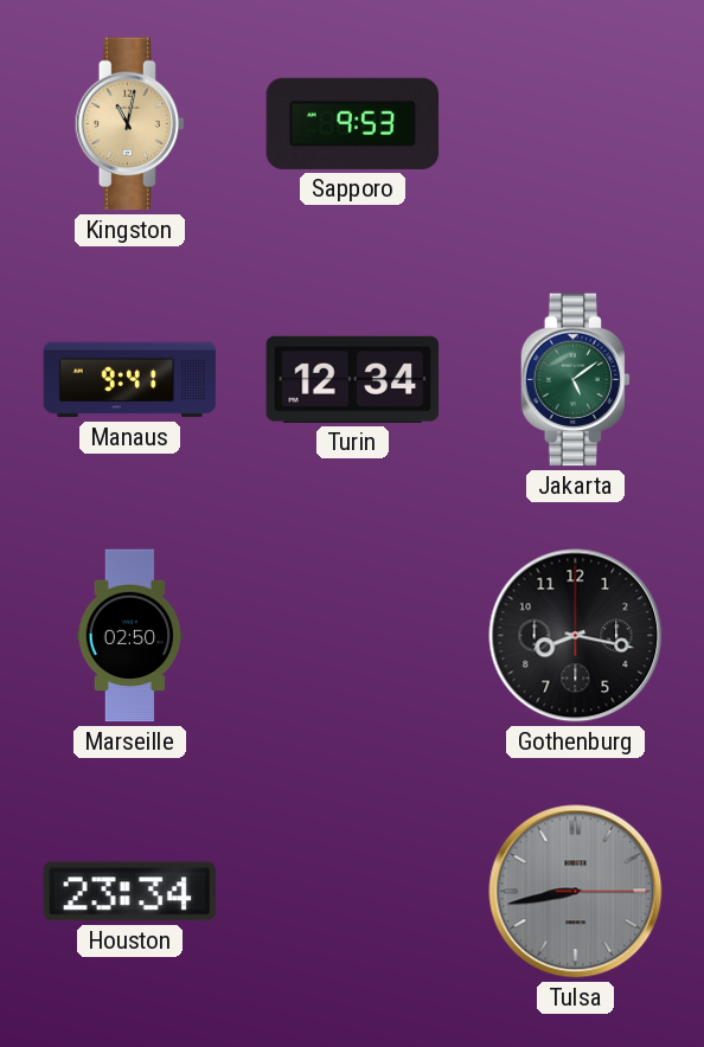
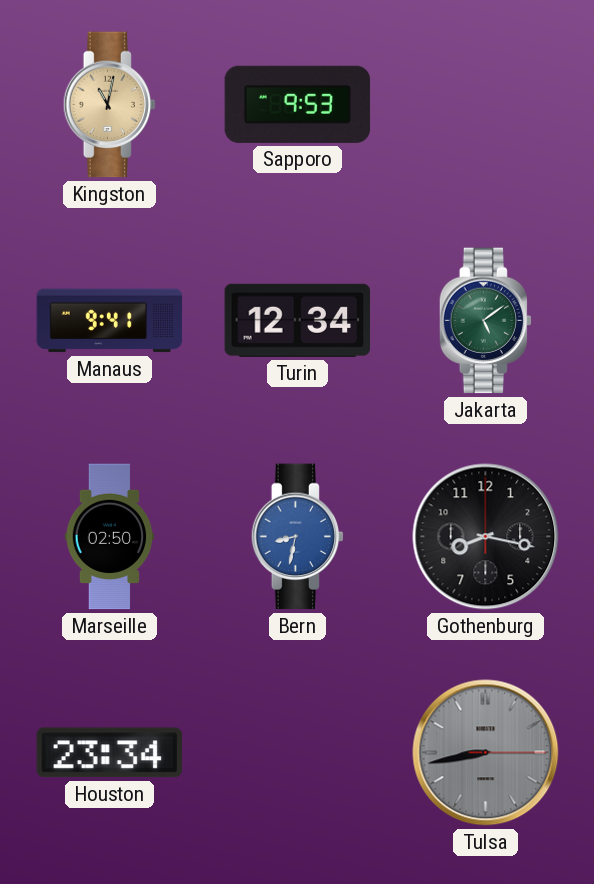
Bern: none -> 8:32 (298, 537)
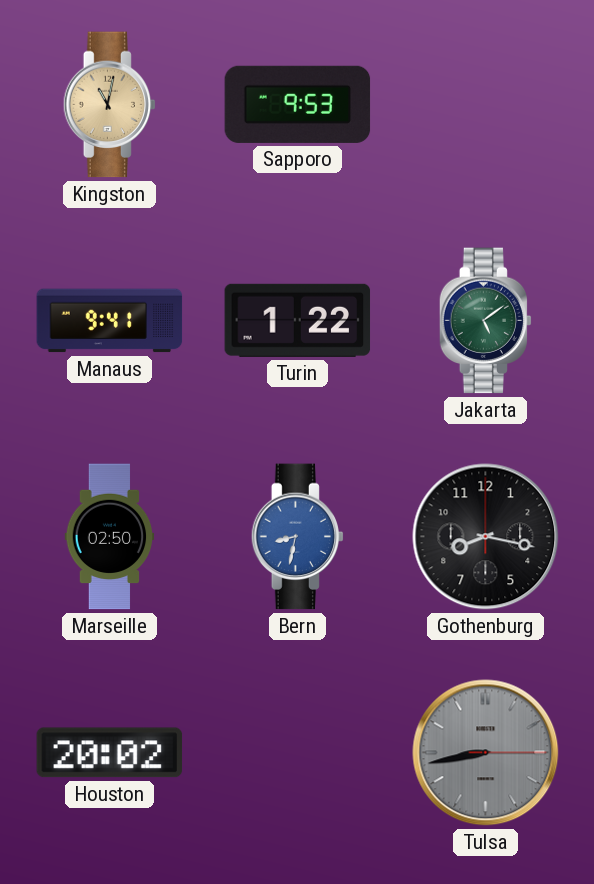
Turin: 12:34 -> 1:22 (298, 320)
Houston: 23:34 -> 20:02 (110, 753)
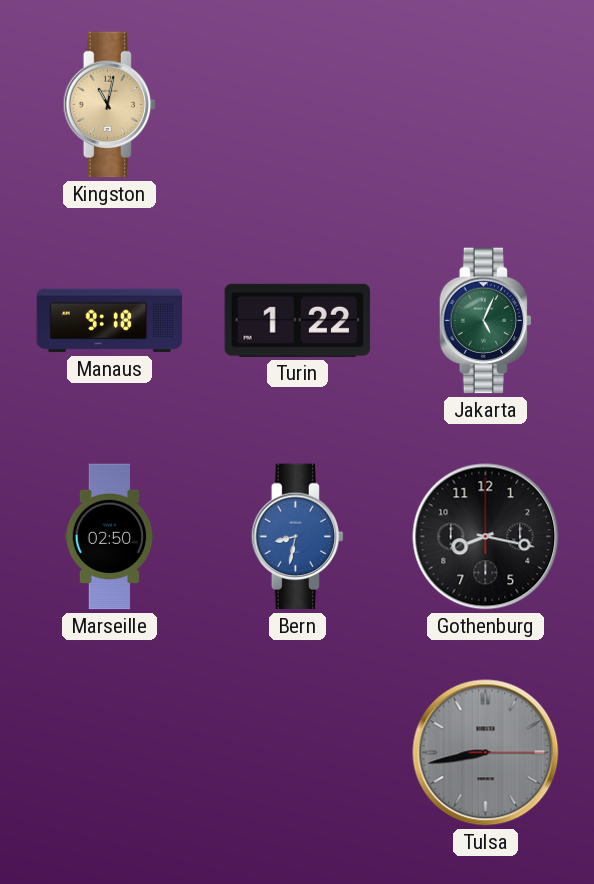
Sapporo: 9:53 -> none (298, 104)
Manaus: 9:41 -> 9:18 (110, 321)
Jakarta: 5:09 -> 5:04 (486, 321)
Houston: 20:02 -> none (110, 753)
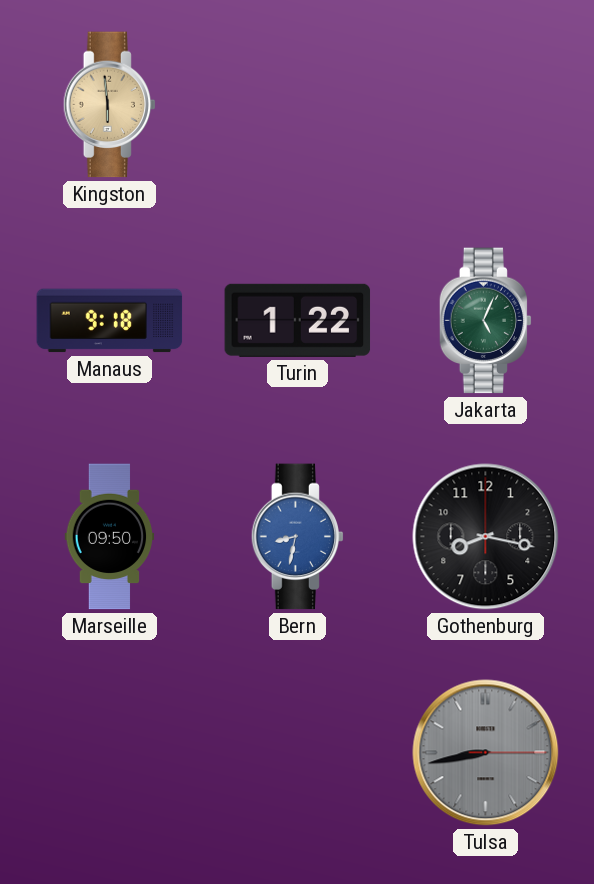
Kingston: 11:02 -> 5:59 (110, 105)
Marseille: 02:50 -> 09:50 (110, 537)
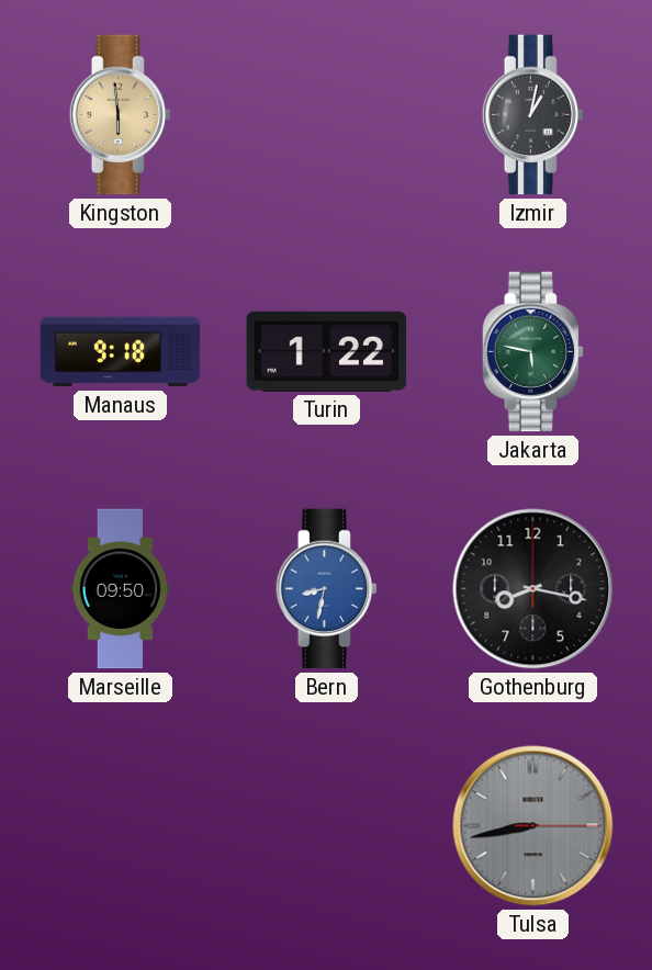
Izmir: none -> 1:02 (533, 115)
Jakarta: 5:04 -> 5:47 (533, 352)
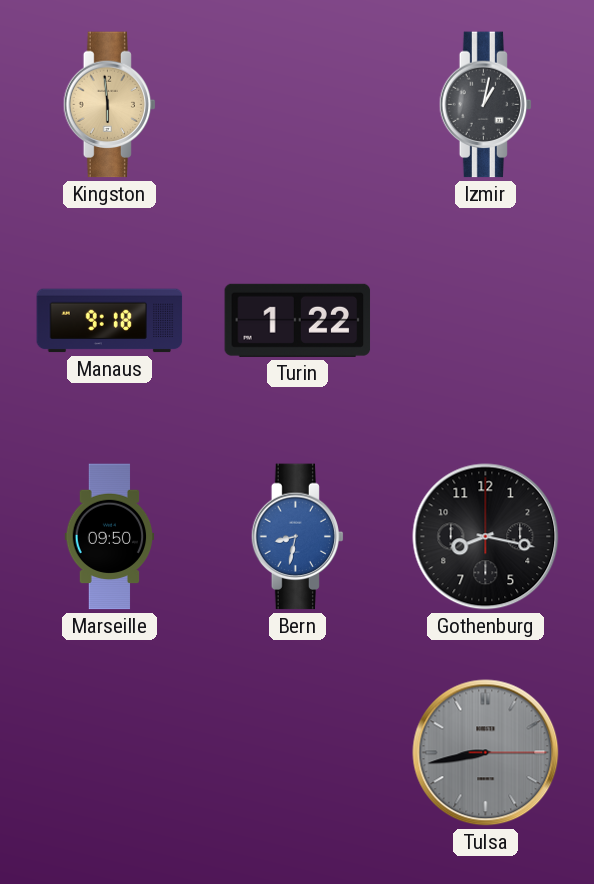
Jakarta: 5:47 -> none (533, 352)
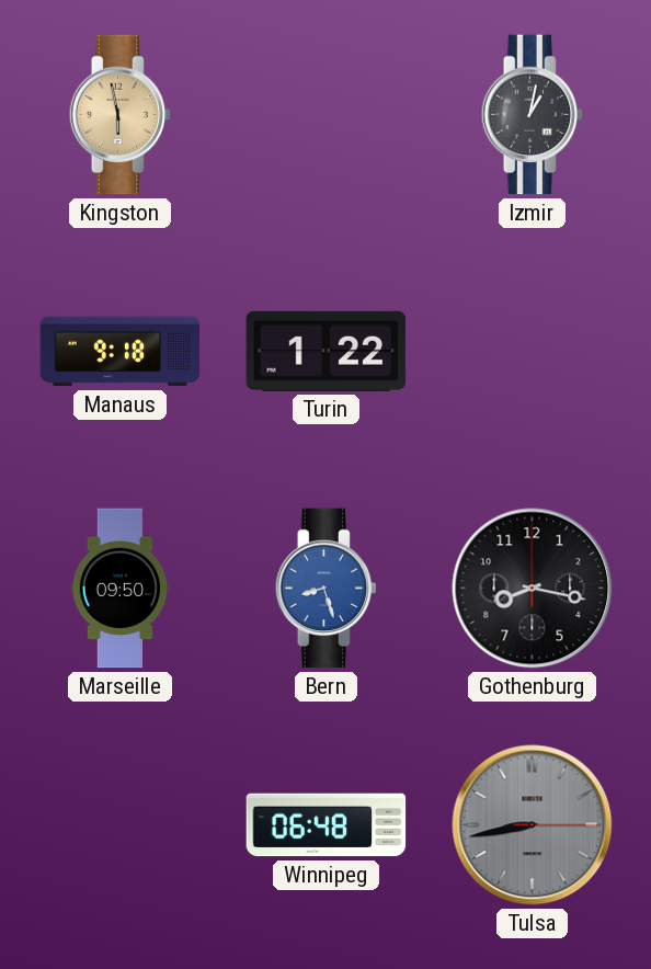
Kingston: 5:59 -> 5:58 (121, 115)
Bern: 8:32 -> 8:27 (327, 589)
Winnipeg: none -> 06:48 (327, 825)
